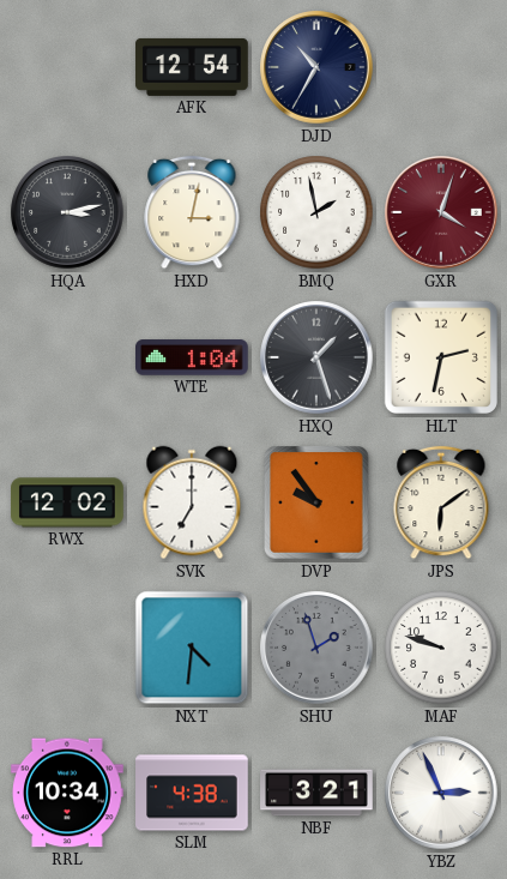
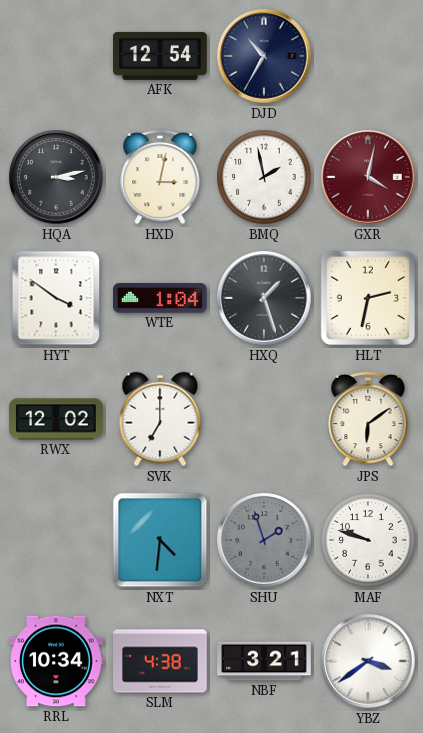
GXR: 4:03 -> 4:02 (368, 177)
HYT: none -> 3:51 (56, 298)
DVP: 9:54 -> none (316, 502)
YBZ: 2:56 -> 3:39 (368, 661)
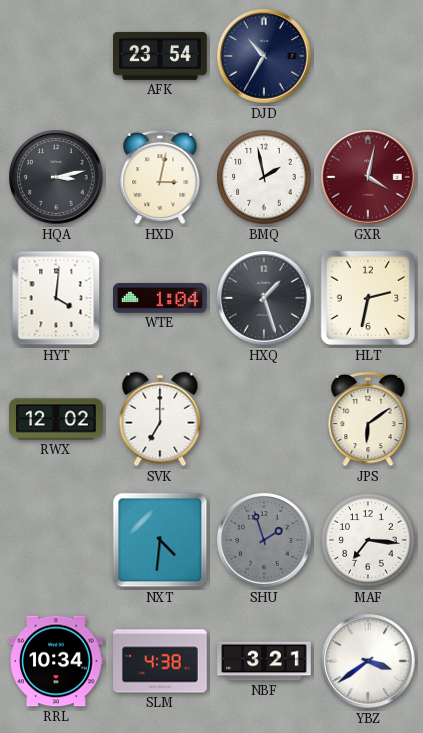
AFK: 12:54 -> 23:54 (160, 56)
HYT: 3:51 -> 4:01 (56, 298)
MAF: 9:48 -> 7:16 (368, 540)
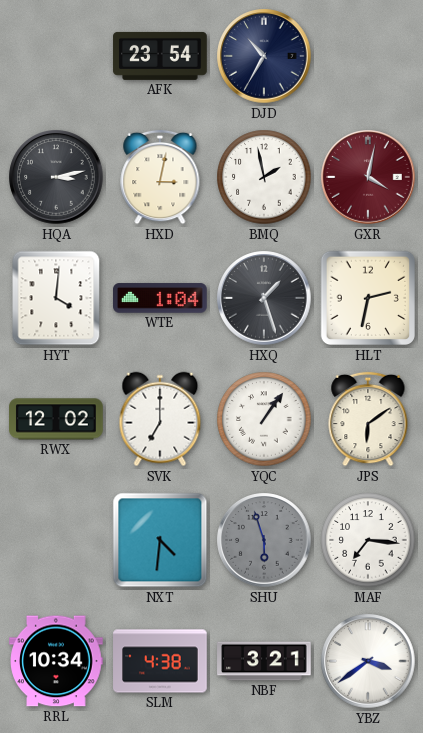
YQC: none -> 1:06 (264, 419)
SHU: 1:57 -> 5:57 (264, 540)
